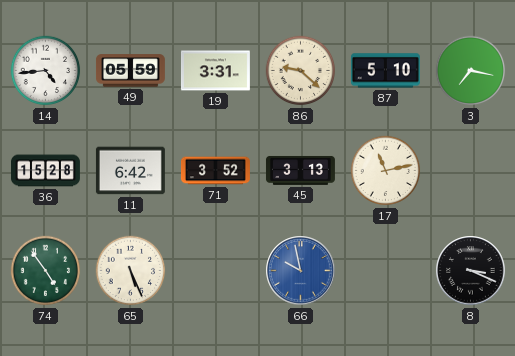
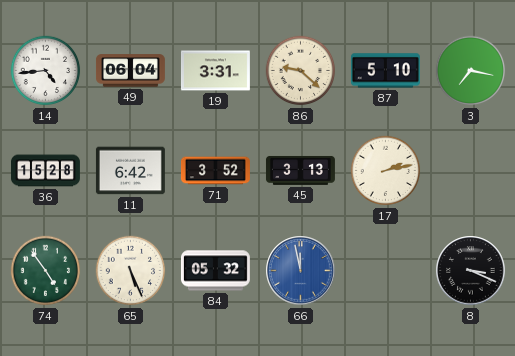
49: 05:59 -> 06:04 (130, 71)
17: 11:13 -> 2:13 (386, 171)
84: none -> 05:32 (215, 271)
66: 9:58 -> 11:58 (301, 271)
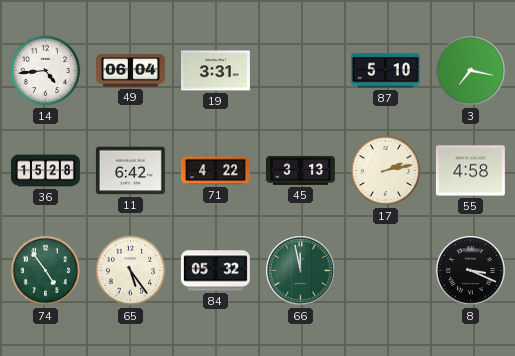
86: 9:22 -> none (301, 71)
71: 3:52 -> 4:22 (215, 171)
55: none -> 4:58 (470, 171)
65: 5:26 -> 5:24 (131, 271)
66 dial: blue -> green (301, 271)
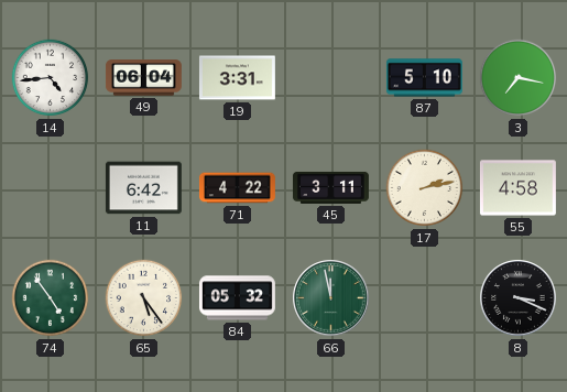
36: 15:28 -> none (45, 171)
45: 3:13 -> 3:11 (330, 187)
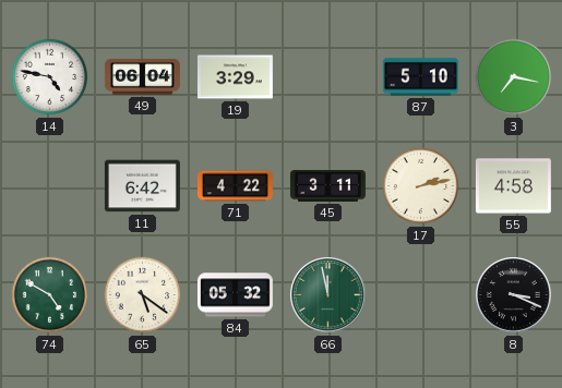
14: 4:44 -> 4:47 (50, 77)
19: 3:31 -> 3:29 (235, 77)
74: 4:54 -> 4:50 (50, 295)
65: 5:24 -> 5:21 (143, 295)
